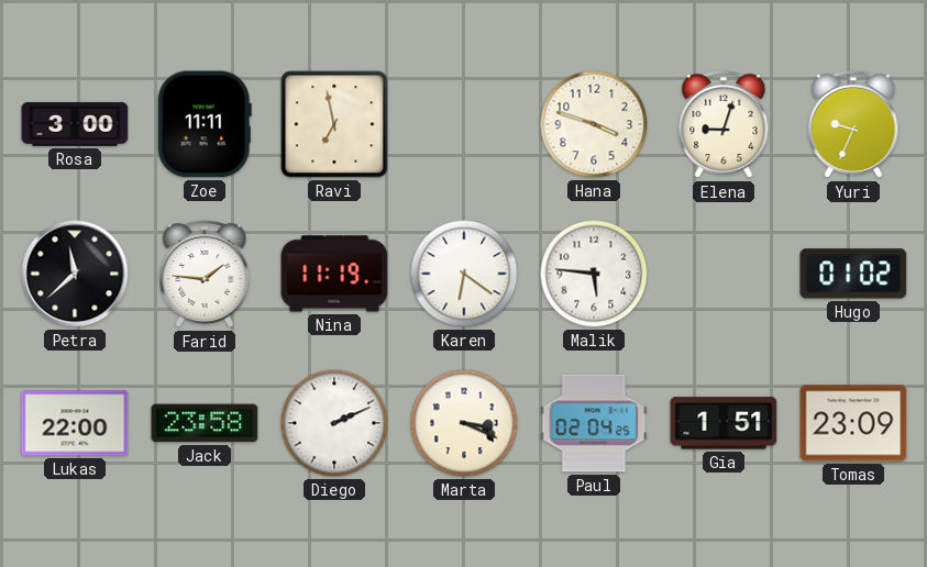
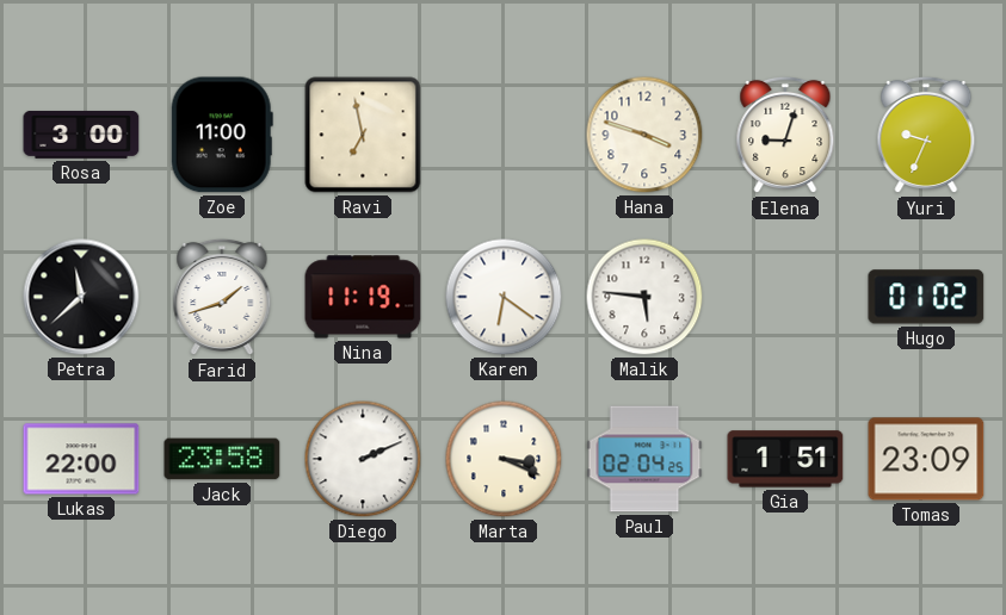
Zoe: 11:11 -> 11:00 (222, 135)
Farid: 1:46 -> 1:42 (222, 297)
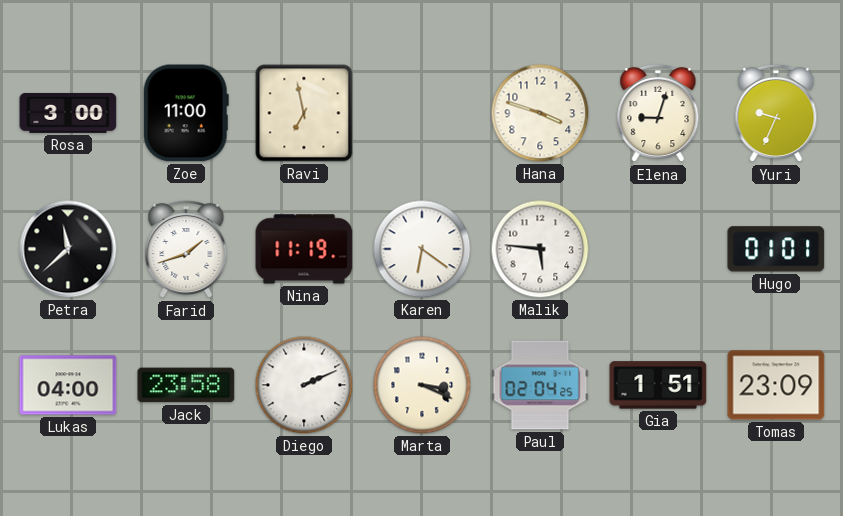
Hugo: 01:02 -> 01:01 (776, 249)
Lukas: 22:00 -> 04:00 (68, 385)
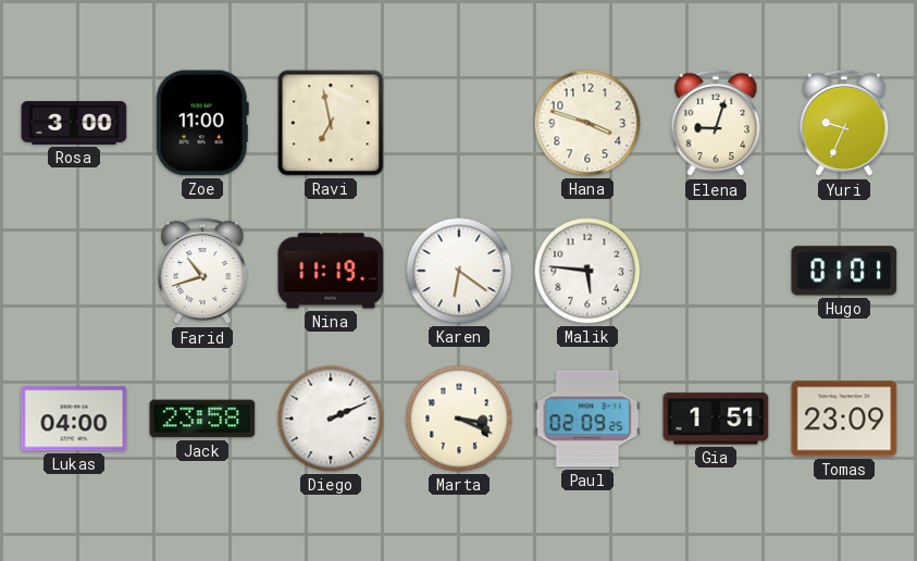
Petra: 11:38 -> none (68, 249)
Farid: 1:42 -> 10:42 (202, 271)
Paul: 02:04 -> 02:09 (587, 419)
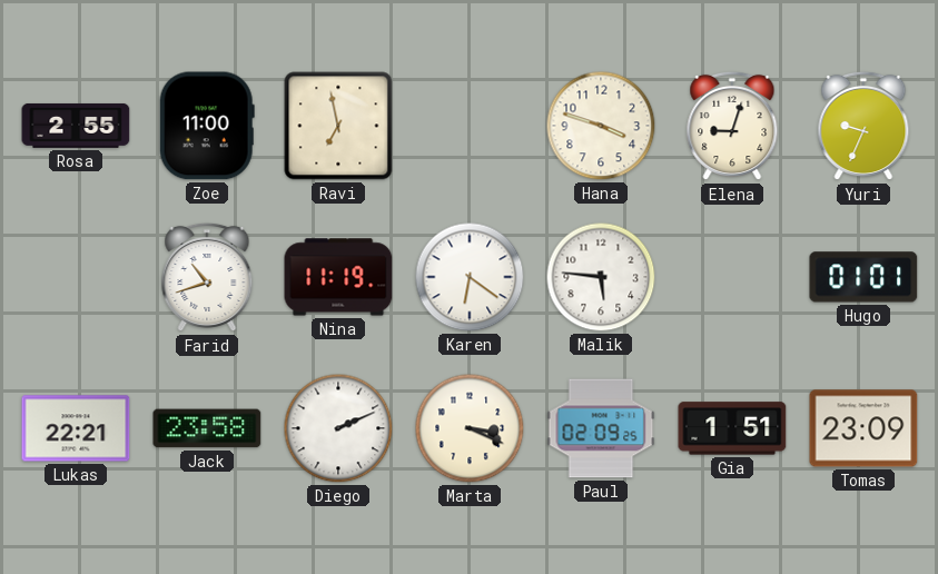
Rosa: 3:00 -> 2:55 (76, 126)
Lukas: 04:00 -> 22:21 (76, 428)
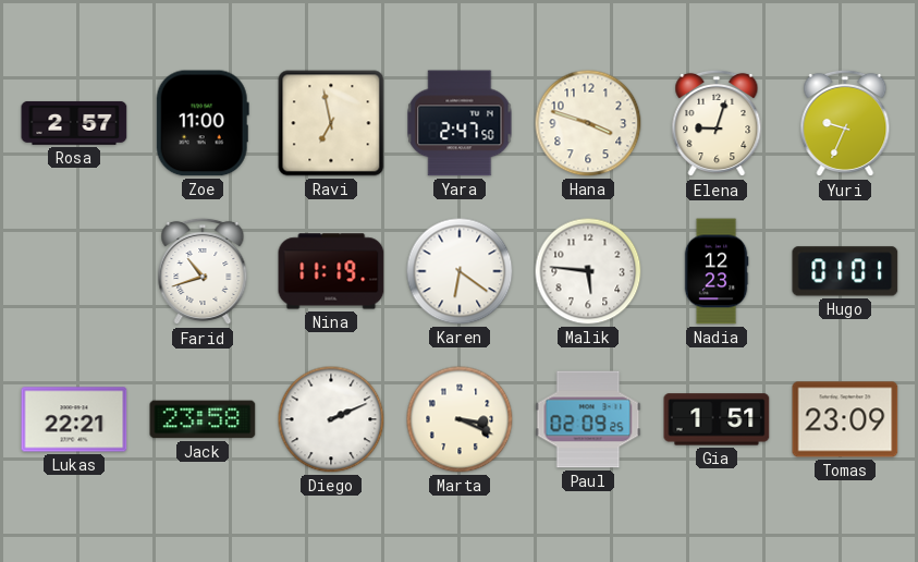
Rosa: 2:55 -> 2:57 (74, 123)
Yara: none -> 2:47 (460, 123)
Nadia: none -> 12:23 (717, 271)
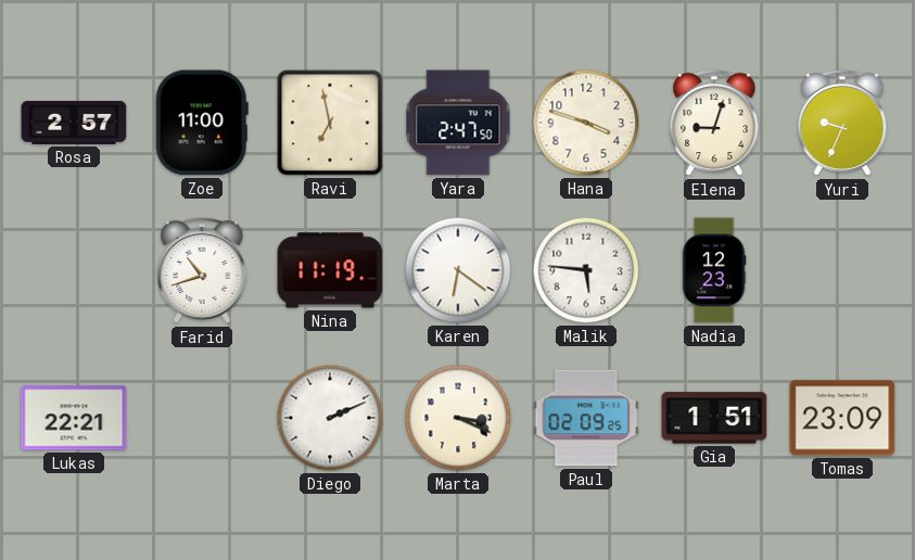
Hugo: 01:01 -> none (845, 271)
Jack: 23:58 -> none (203, 419)
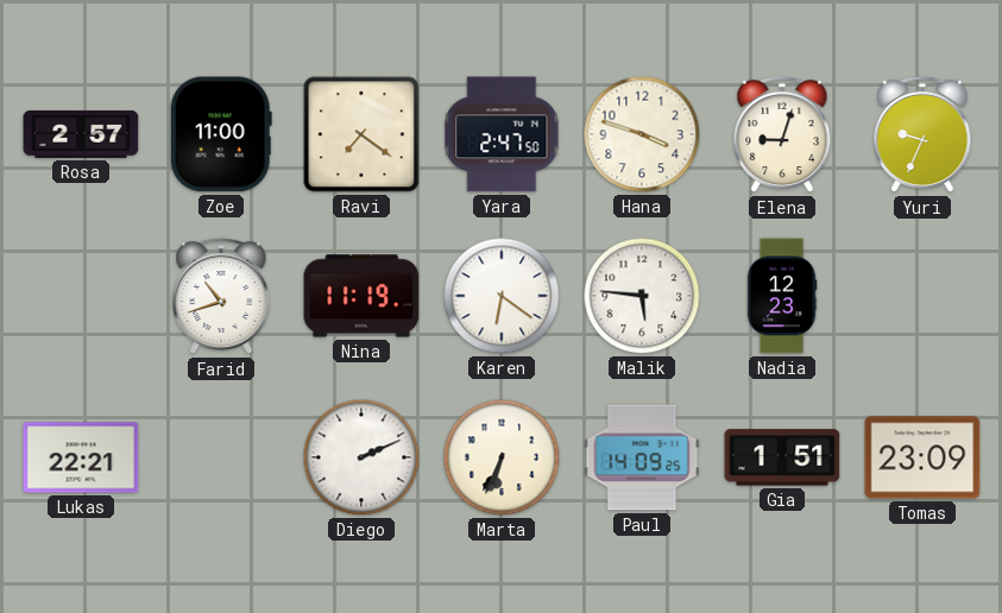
Ravi: 6:58 -> 7:21 (361, 134)
Marta: 3:19 -> 6:34 (502, 457)
Paul: 02:09 -> 14:09 (642, 457)
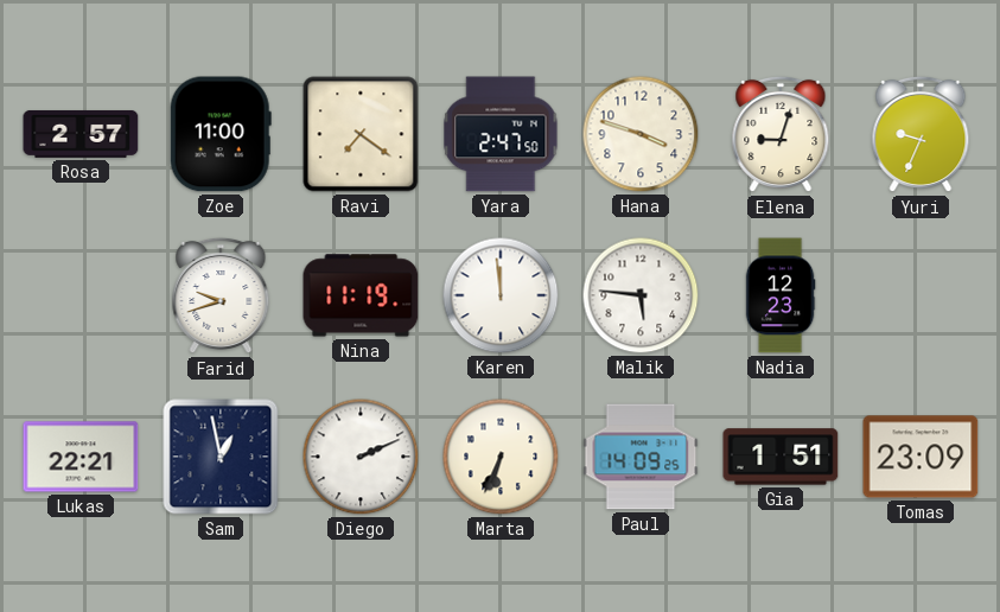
Farid: 10:42 -> 9:42 (221, 295)
Karen: 6:21 -> 11:59 (501, 295)
Sam: none -> 12:58 (221, 457)
